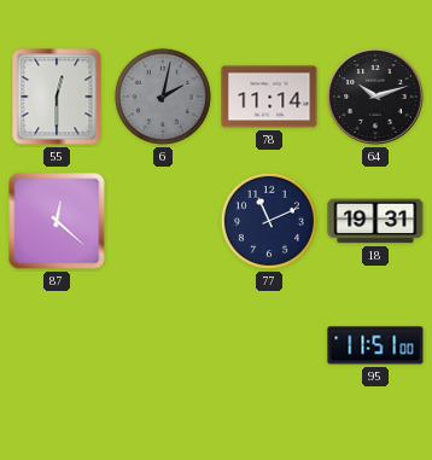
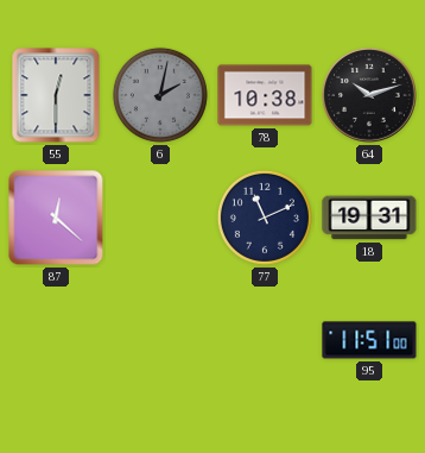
78: 11:14 -> 10:38 (265, 95)
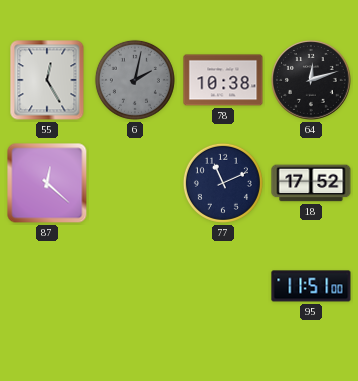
55: 12:30 -> 12:25 (47, 80)
64: 10:12 -> 12:12 (311, 80)
18: 19:31 -> 17:52 (311, 183)
